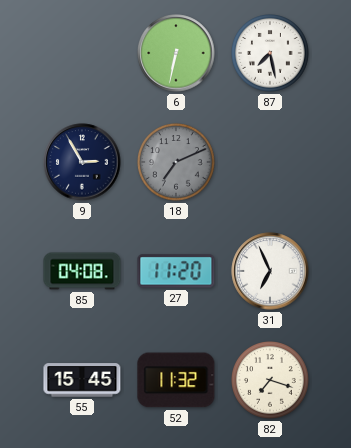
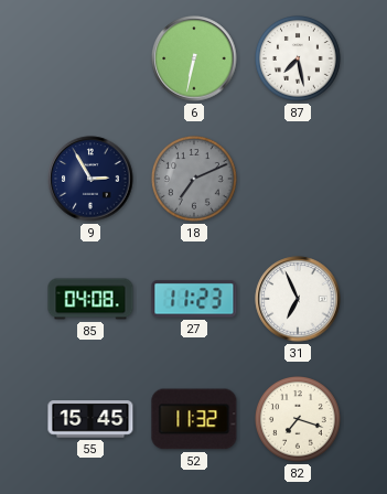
27: 11:20 -> 11:23 (194, 299)
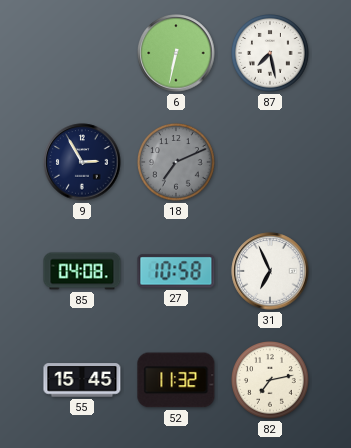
27: 11:23 -> 10:58 (176, 271)
82: 7:18 -> 7:13 (271, 381)
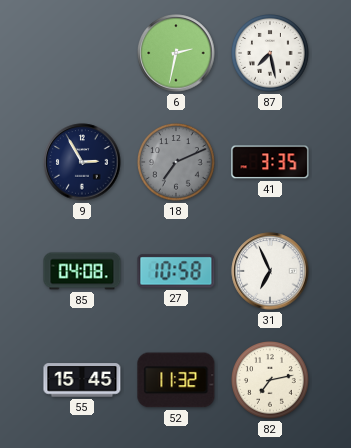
6: 6:32 -> 2:32 (176, 53)
41: none -> 3:35 (270, 162)
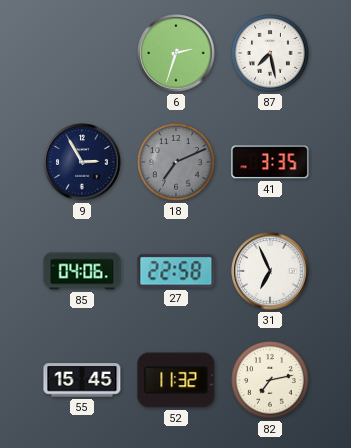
6: 2:32 -> 2:33 (176, 53)
85: 04:08 -> 04:06 (82, 271)
27: 10:58 -> 22:58 (176, 271)
